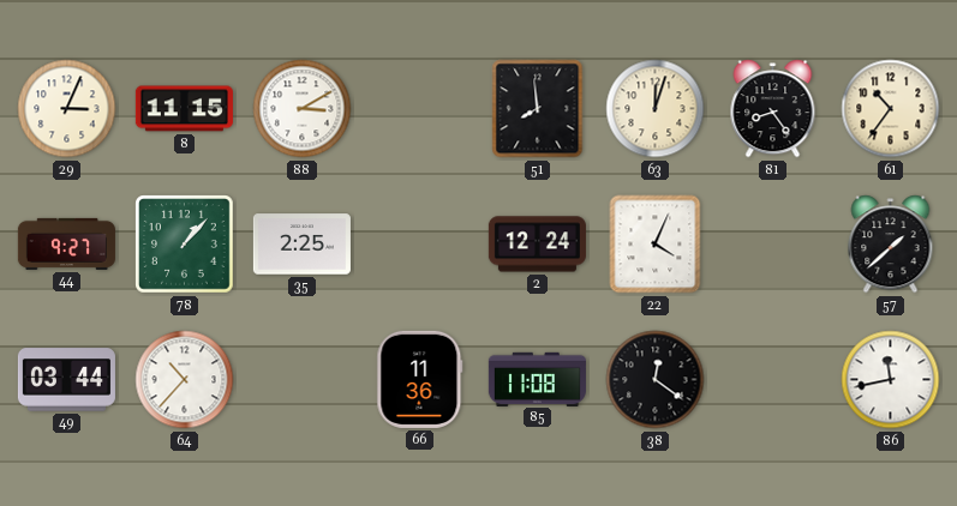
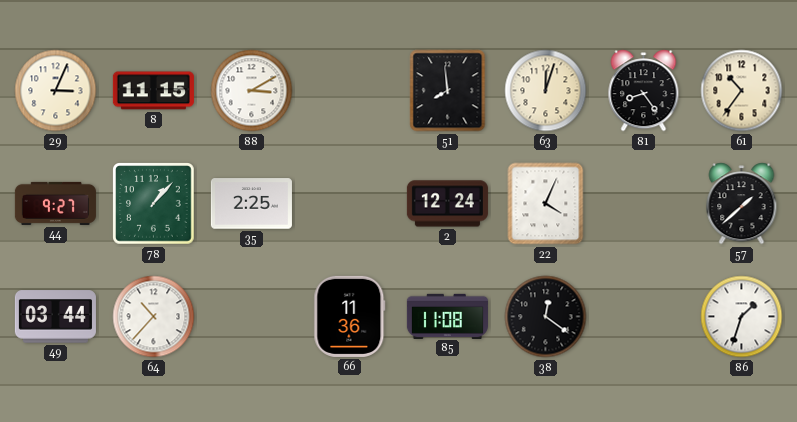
86: 11:43 -> 1:33 (742, 317)
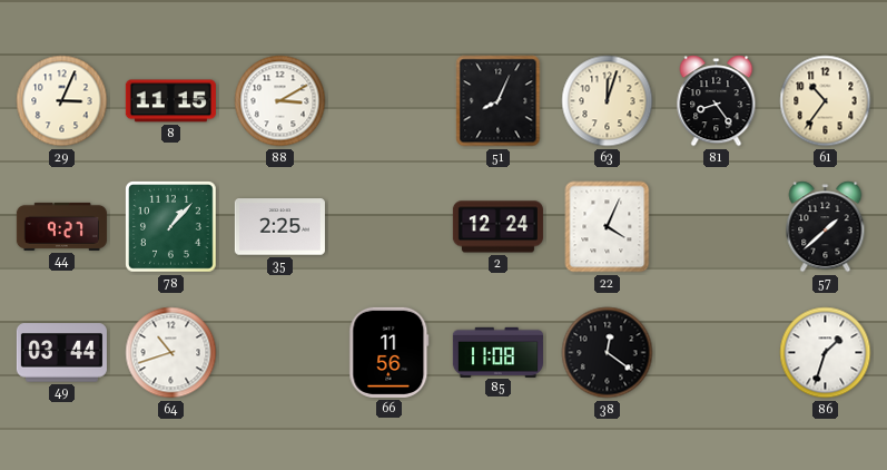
51: 7:59 -> 8:04 (499, 101)
64: 10:37 -> 10:42 (171, 353)
66: 11:36 -> 11:56 (390, 352)
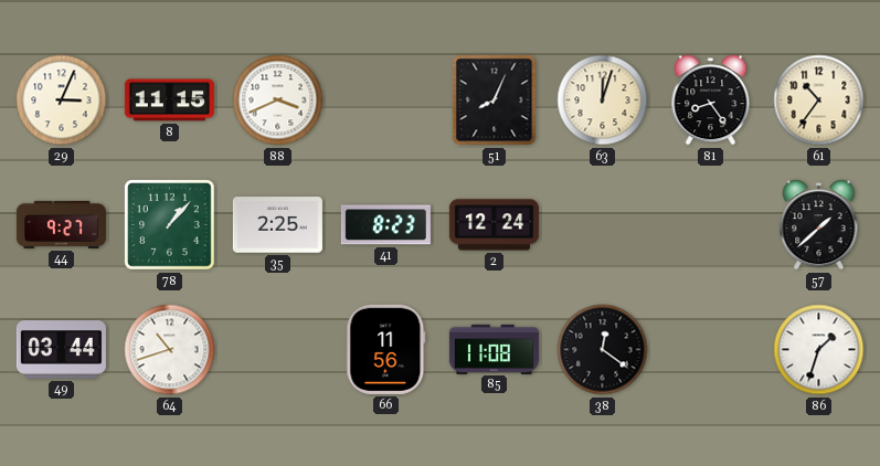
88: 3:10 -> 3:41 (278, 100)
41: none -> 8:23 (385, 225)
22: 4:04 -> none (608, 227)
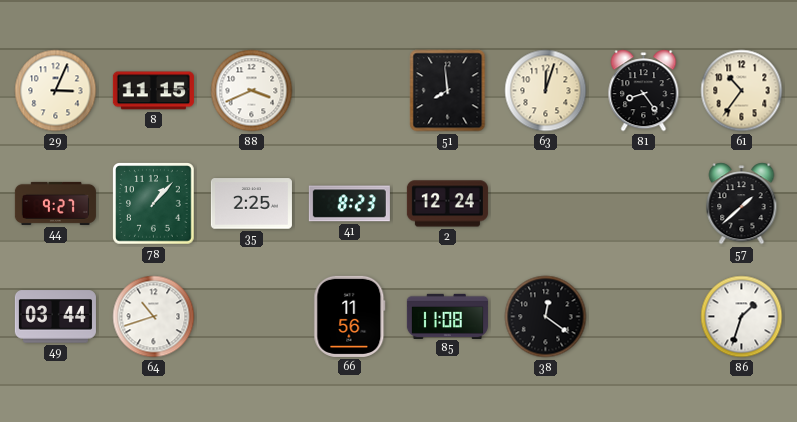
51: 8:04 -> 7:59 (448, 91)
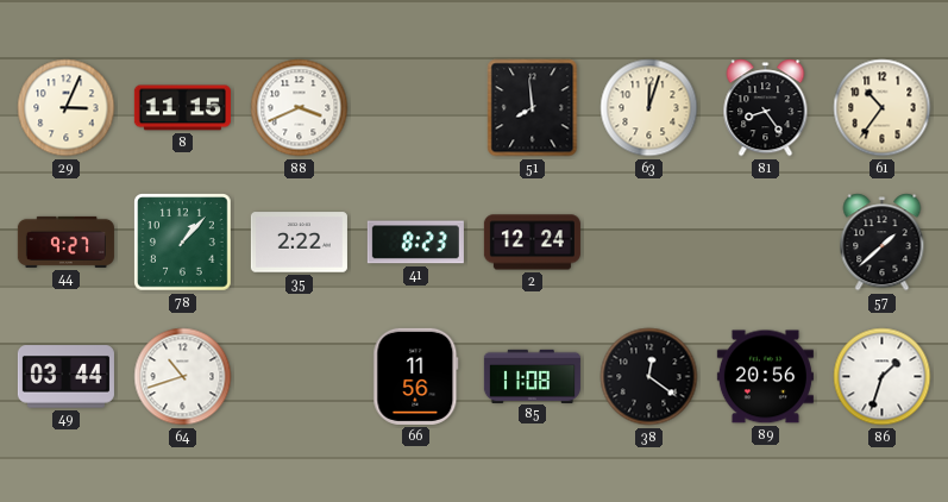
35: 2:25 -> 2:22 (299, 243)
89: none -> 20:56 (765, 377)
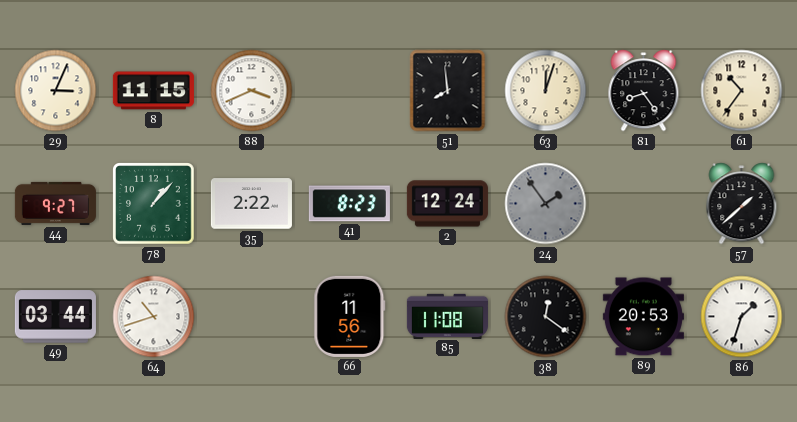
24: none -> 1:54 (546, 204)
89: 20:56 -> 20:53 (643, 317)
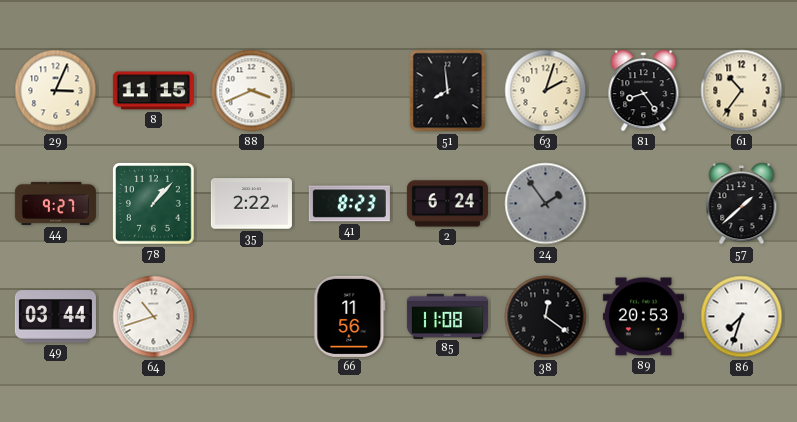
63: 12:03 -> 2:03 (546, 91)
2: 12:24 -> 6:24 (447, 204)
86: 1:33 -> 7:33 (742, 317)
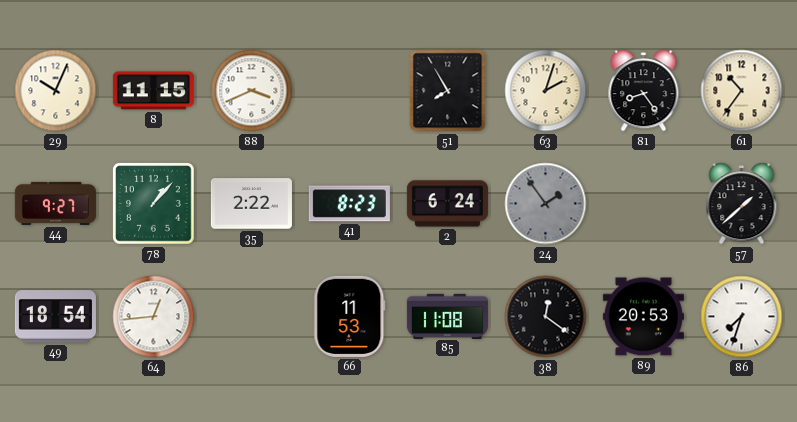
29: 3:04 -> 10:04 (56, 91)
51: 7:59 -> 7:55 (448, 91)
49: 03:44 -> 18:54 (55, 317)
64: 10:42 -> 12:44 (154, 317)
66: 11:56 -> 11:53 (350, 316)
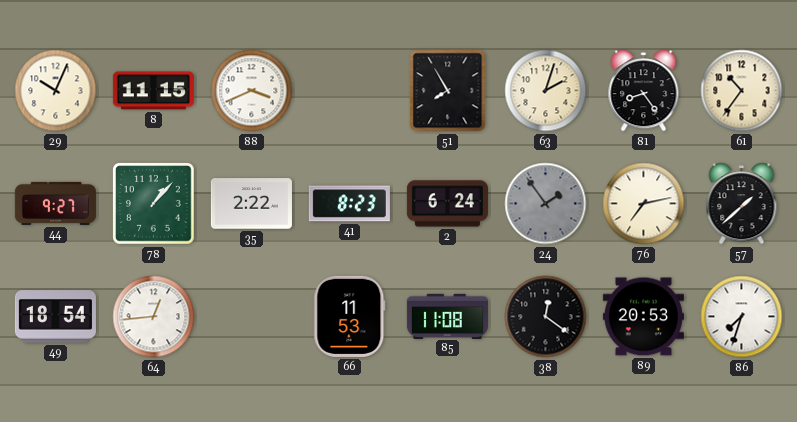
76: none -> 7:13 (644, 204)
